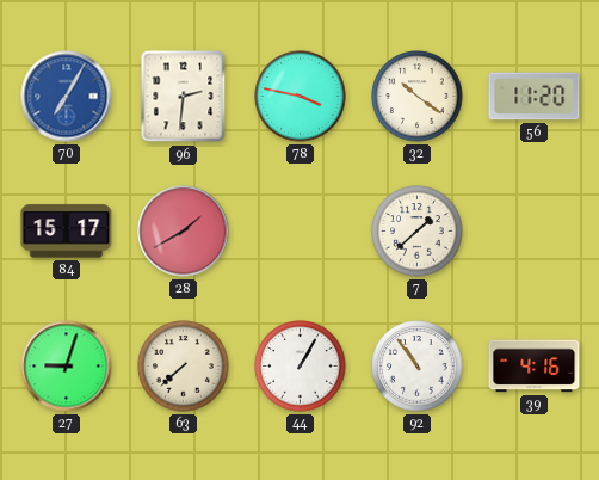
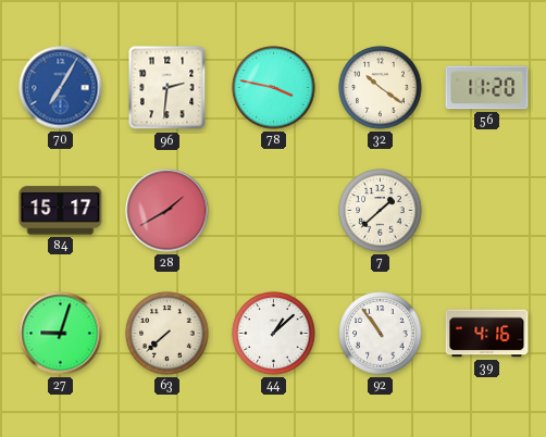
44: 1:05 -> 1:08 (274, 334)
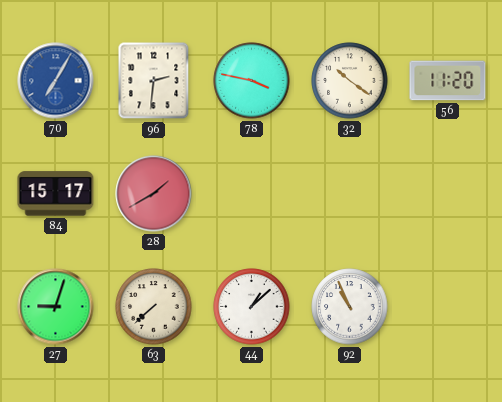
7: 1:38 -> none (381, 211)
92: 10:54 -> 10:56 (350, 307)
39: 4:16 -> none (487, 334)
